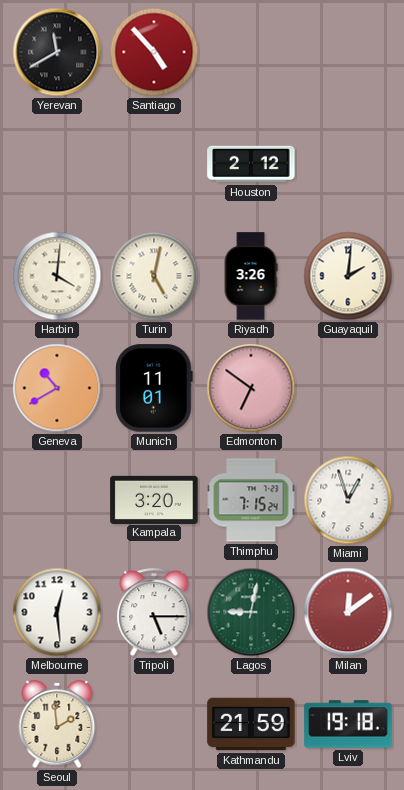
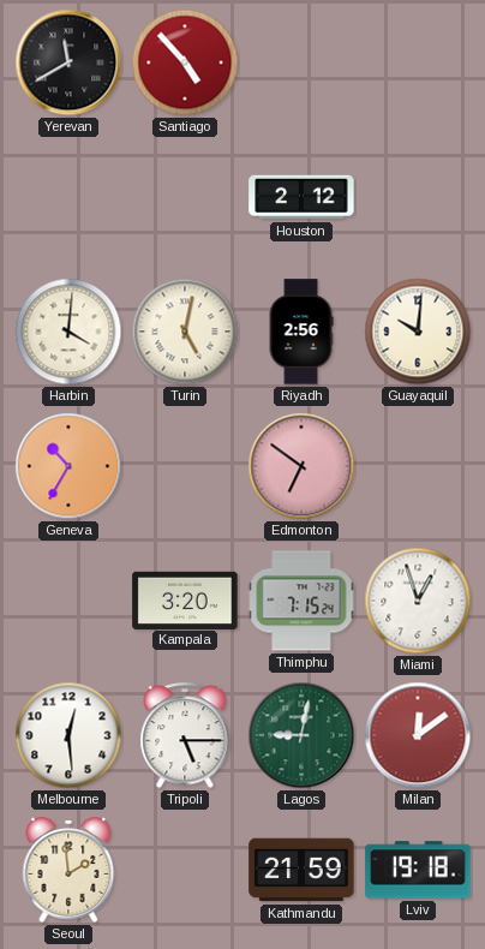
Riyadh: 3:26 -> 2:56 (301, 332)
Guayaquil: 2:01 -> 10:01 (418, 332)
Geneva: 10:40 -> 10:35 (68, 466)
Munich: 11:01 -> none (154, 388)
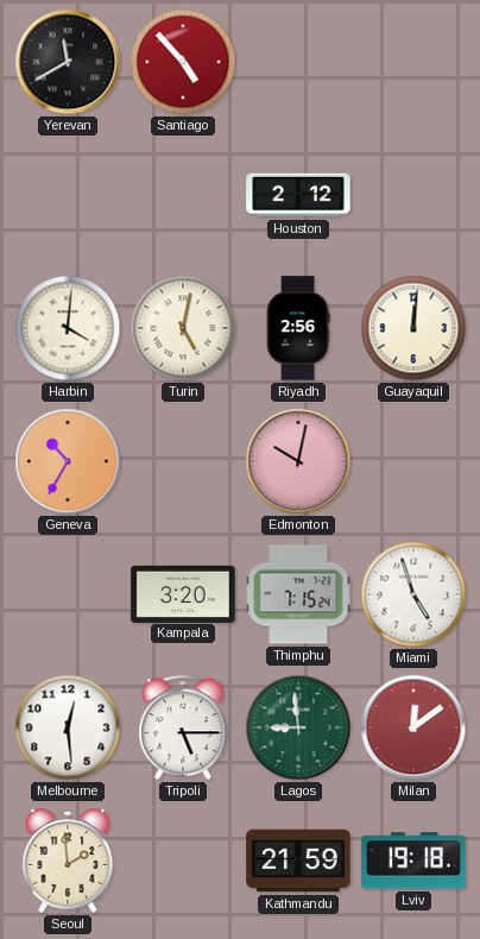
Guayaquil: 10:01 -> 12:01 (413, 328)
Edmonton: 6:51 -> 10:02 (298, 461)
Miami: 12:57 -> 4:57 (413, 594)
Lagos: 9:02 -> 8:59 (298, 727)
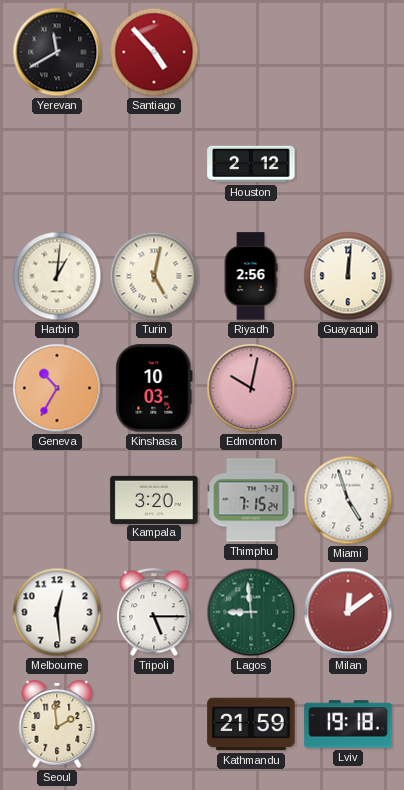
Harbin: 4:01 -> 1:01 (57, 276)
Kinshasa: none -> 10:03 (154, 388)
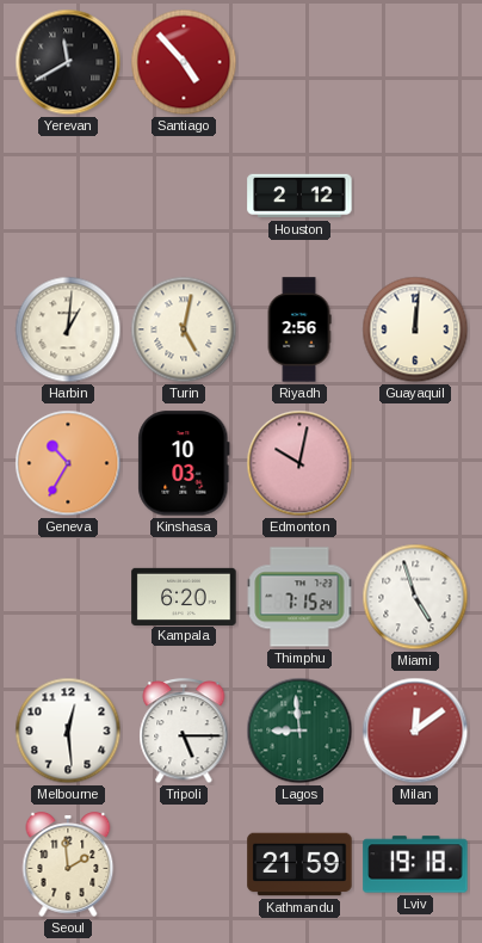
Kampala: 3:20 -> 6:20 (184, 596)
